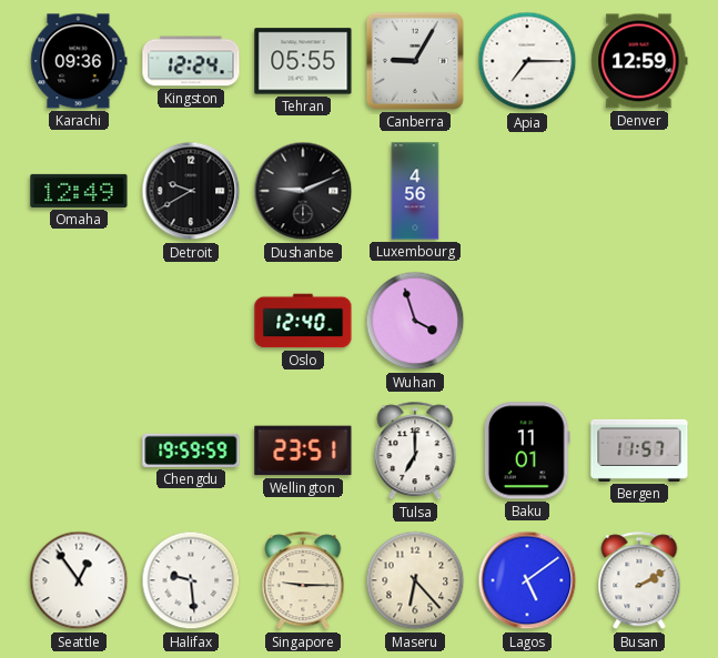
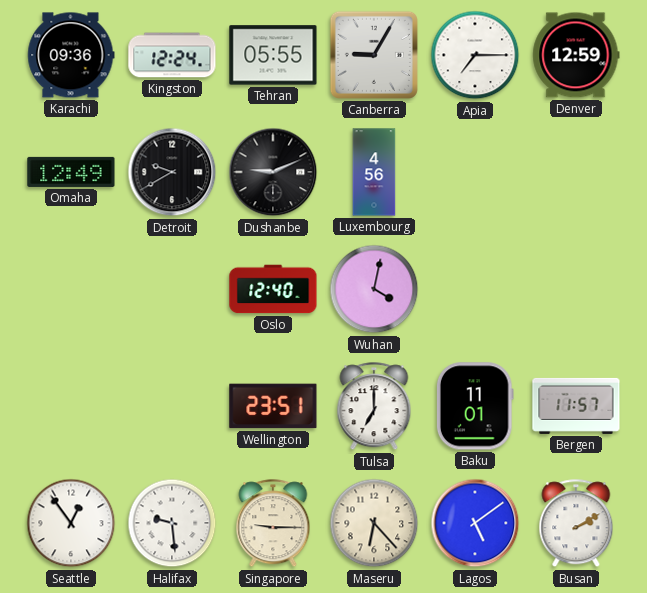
Wuhan: 3:57 -> 4:02 (374, 289)
Chengdu: 19:59 -> none (191, 451)
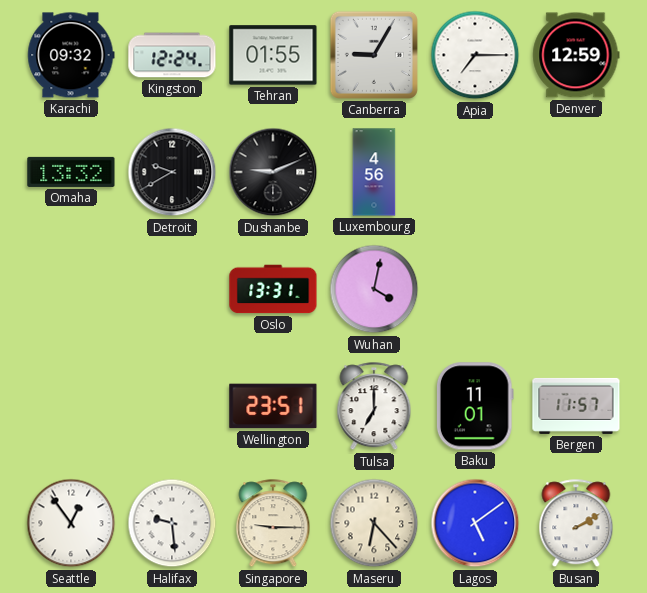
Karachi: 09:36 -> 09:32 (71, 55)
Tehran: 05:55 -> 01:55 (273, 55)
Omaha: 12:49 -> 13:32 (71, 172)
Oslo: 12:40 -> 13:31 (273, 289)
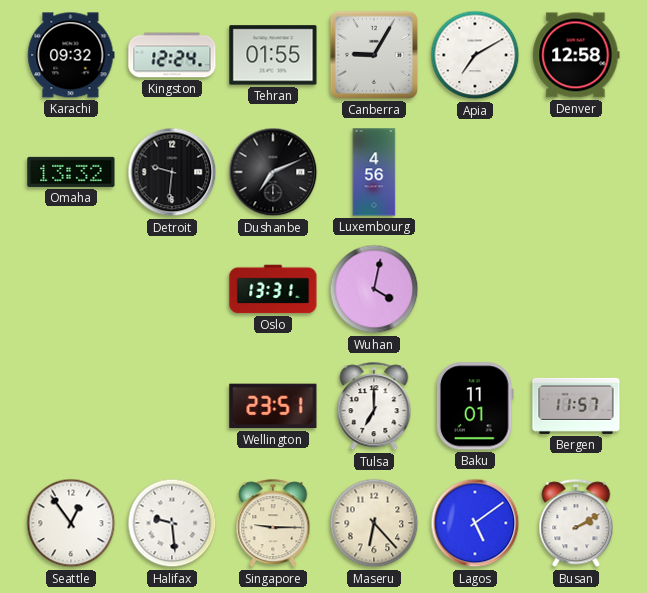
Apia: 7:15 -> 7:10 (475, 55)
Denver: 12:59 -> 12:58 (576, 55)
Detroit: 9:40 -> 9:31 (172, 172)
Dushanbe: 9:11 -> 7:11 (273, 172)
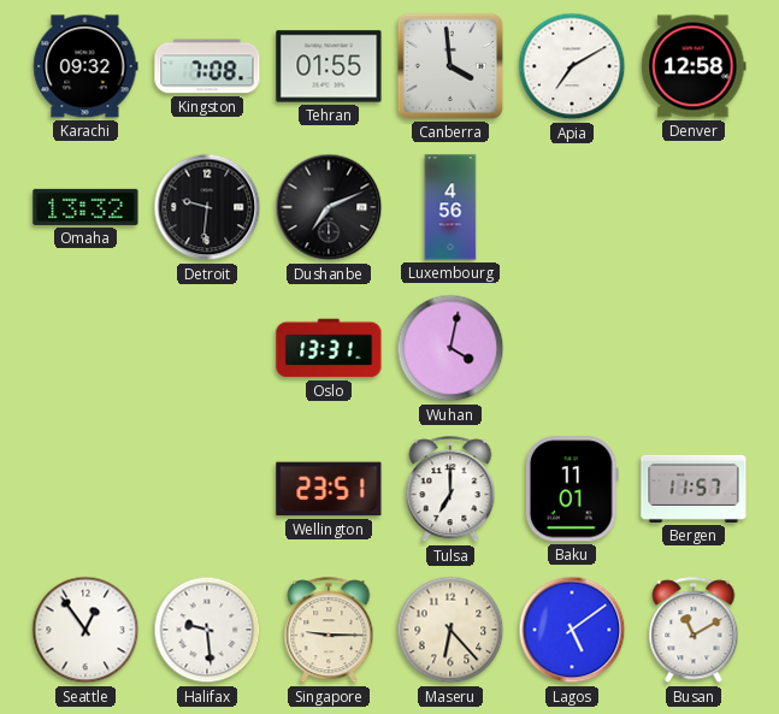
Kingston: 12:24 -> 7:08 (207, 66)
Canberra: 9:05 -> 3:59 (450, 66)
Busan: 2:10 -> 11:10 (694, 631)
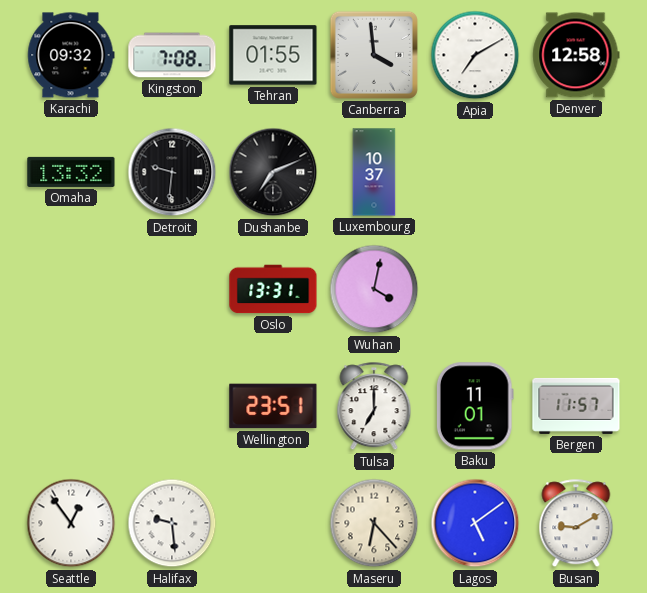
Luxembourg: 4:56 -> 10:37 (374, 172)
Singapore: 9:15 -> none (329, 631)
Busan: 11:10 -> 9:10 (576, 524)
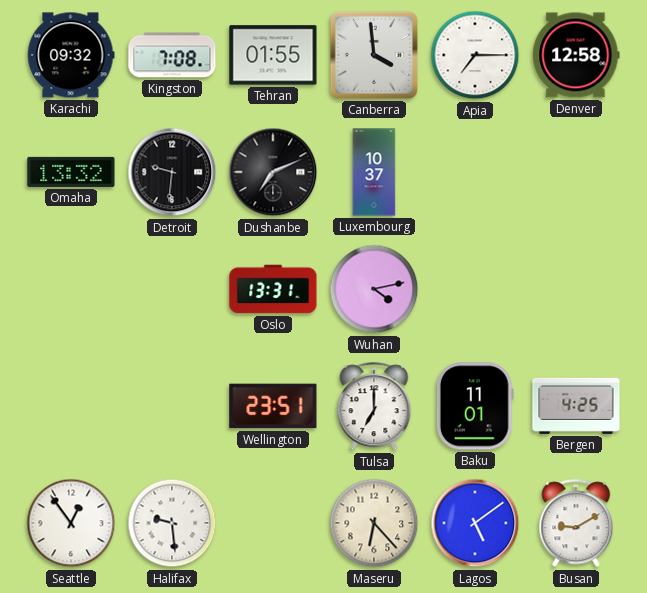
Apia: 7:10 -> 7:15 (475, 55)
Wuhan: 4:02 -> 4:13 (374, 289)
Bergen: 11:57 -> 4:25 (576, 406)
